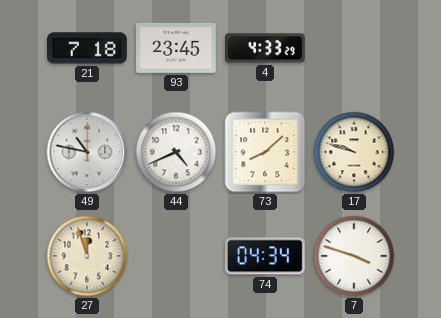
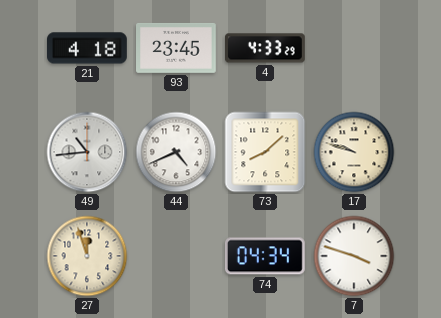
21: 7:18 -> 4:18 (88, 48)
49: 10:47 -> 10:44 (87, 152)
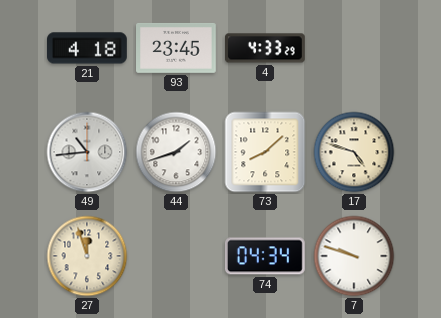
44: 4:41 -> 1:42 (176, 152)
17: 9:48 -> 4:48 (354, 152)
7: 3:48 -> 9:48 (354, 256)
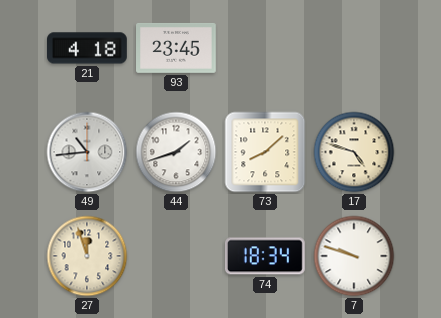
4: 4:33 -> none (266, 48)
74: 04:34 -> 18:34 (265, 256)
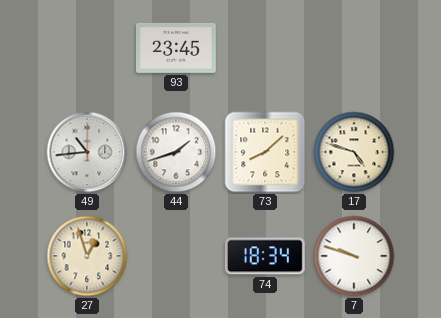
21: 4:18 -> none (88, 48)
27: 11:57 -> 12:57 (87, 256)
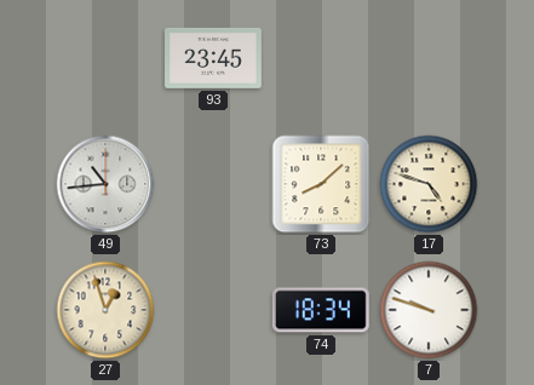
44: 1:42 -> none (176, 152)
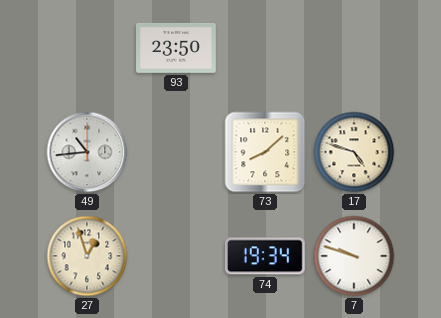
93: 23:45 -> 23:50 (177, 48)
74: 18:34 -> 19:34 (265, 256)
